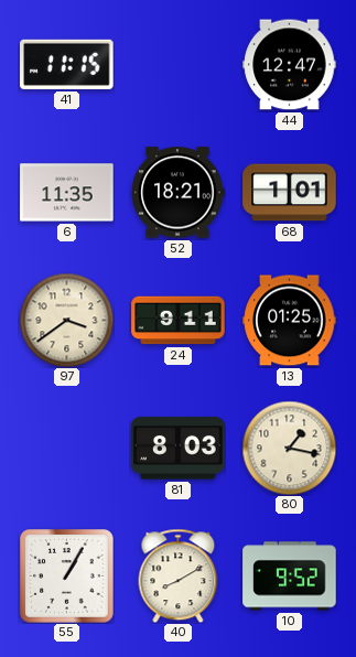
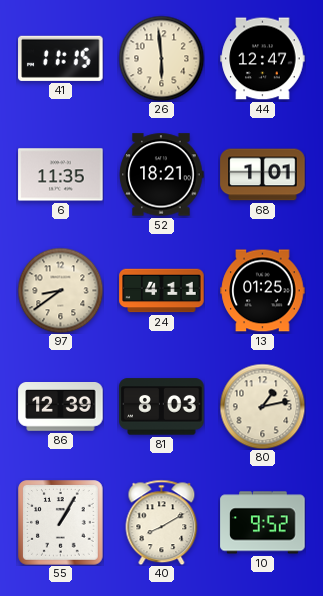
26: none -> 5:59 (161, 58)
97: 3:39 -> 8:39 (60, 290)
24: 9:11 -> 4:11 (162, 291)
86: none -> 12:39 (61, 407)
80: 1:17 -> 1:13 (262, 406)
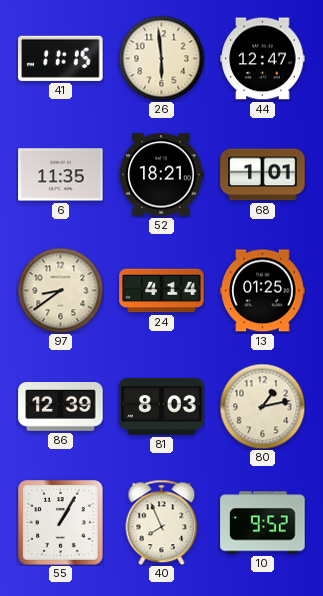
24: 4:11 -> 4:14 (162, 291)
40: 8:10 -> 7:56 (162, 522)
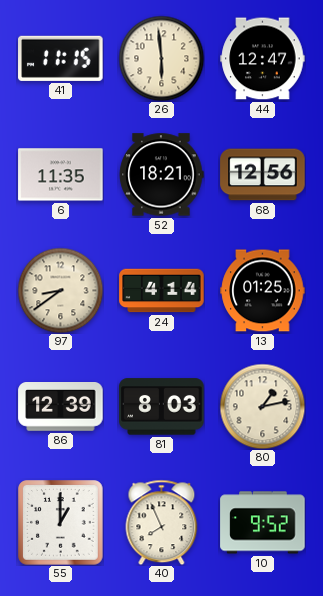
68: 1:01 -> 12:56 (263, 175)
55: 1:05 -> 1:00 (61, 523)
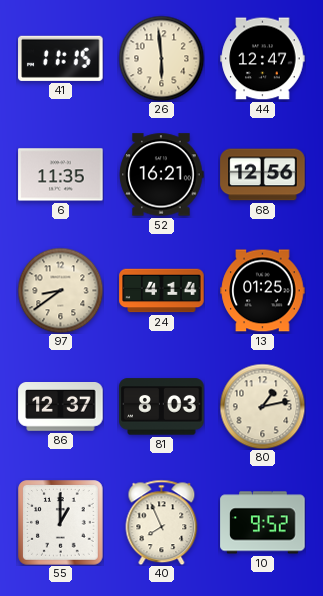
52: 18:21 -> 16:21 (161, 175)
86: 12:39 -> 12:37 (61, 407)
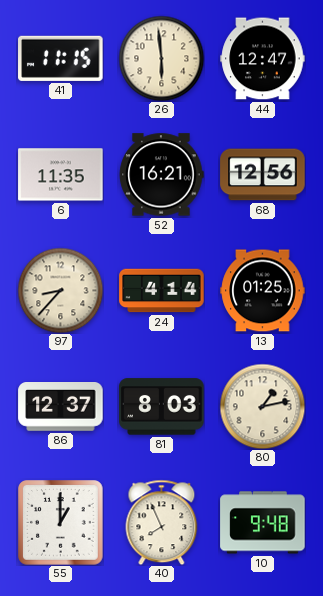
97: 8:39 -> 8:37 (60, 290)
10: 9:52 -> 9:48 (263, 523)
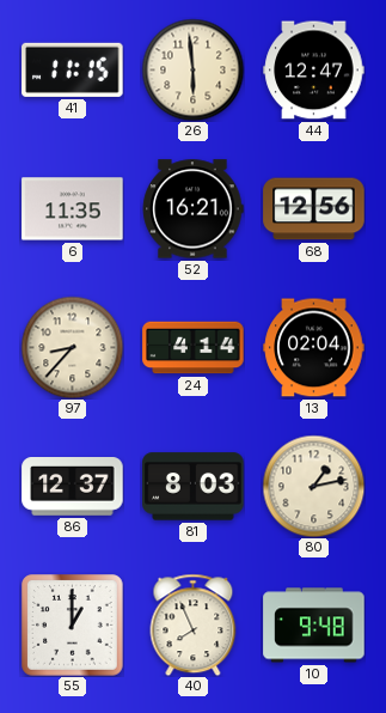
13: 01:25 -> 02:04 (314, 348)
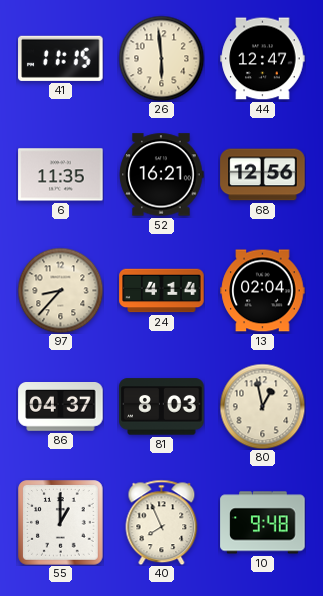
86: 12:37 -> 04:37 (61, 407)
80: 1:13 -> 12:58 (262, 406)
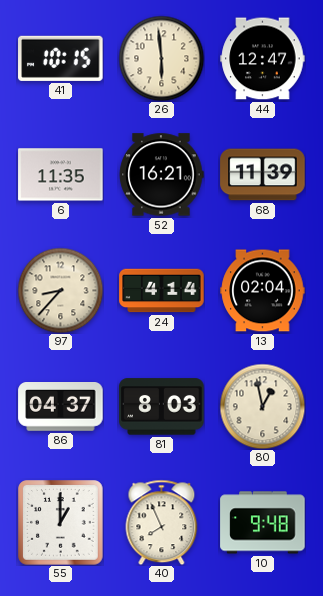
41: 11:15 -> 10:15 (61, 58)
68: 12:56 -> 11:39 (263, 175)
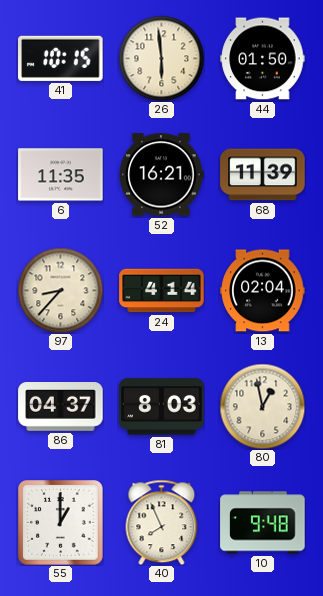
44: 12:47 -> 01:50 (263, 59)
